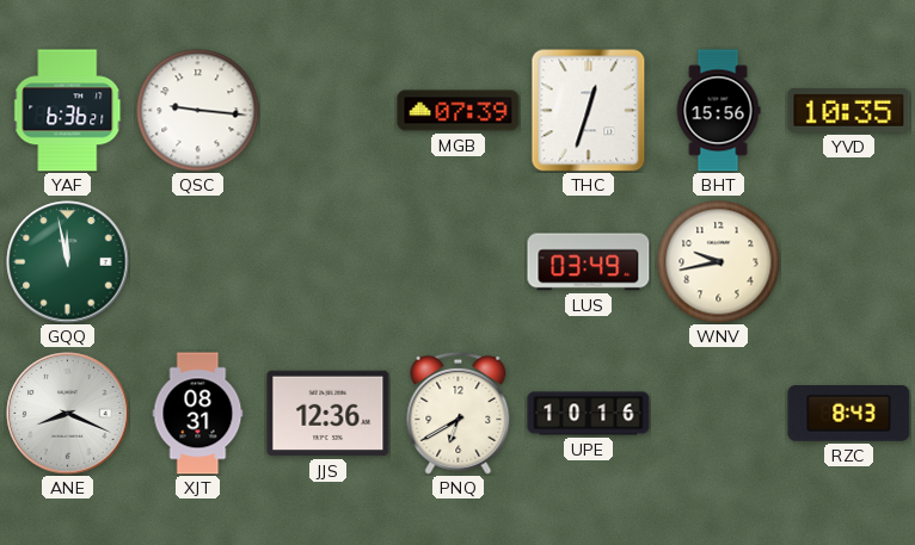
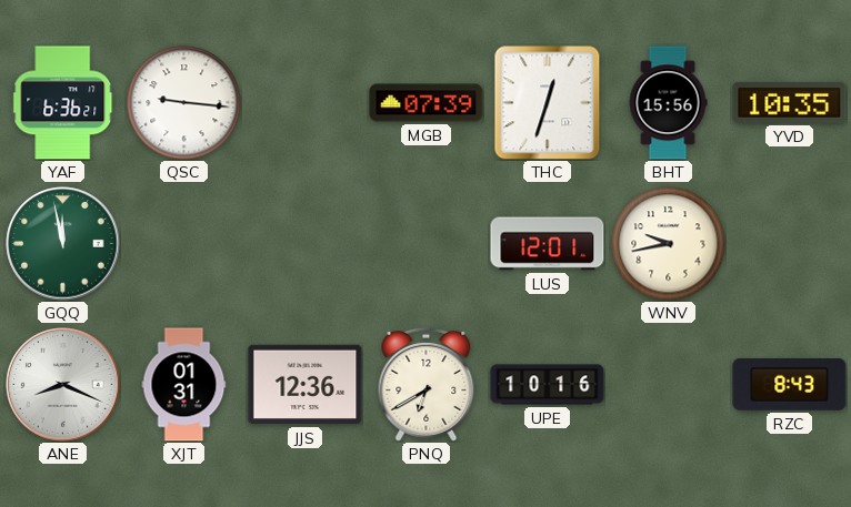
LUS: 03:49 -> 12:01 (548, 244)
XJT: 08:31 -> 01:31 (184, 385)
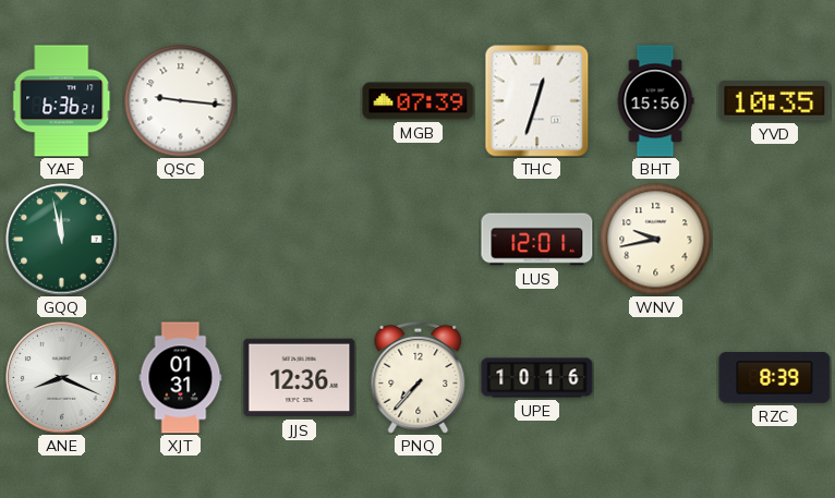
PNQ: 6:40 -> 7:37 (419, 377)
RZC: 8:43 -> 8:39 (775, 378)
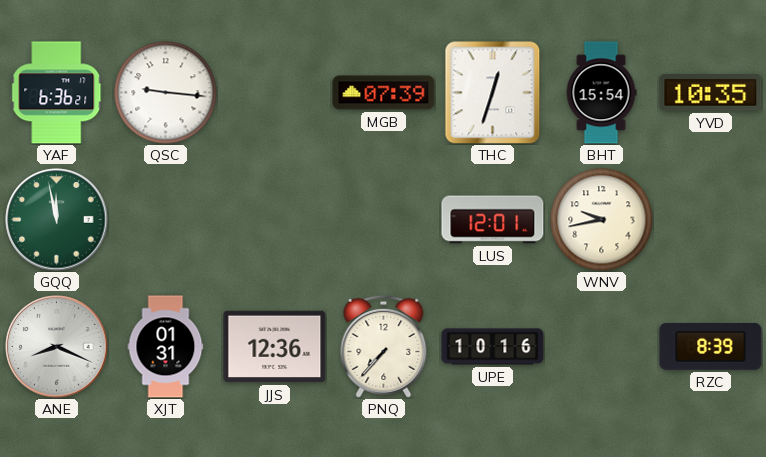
BHT: 15:56 -> 15:54 (601, 93)
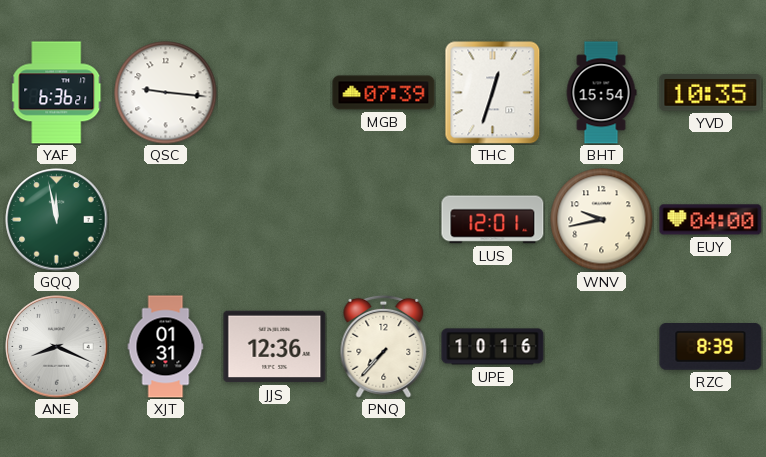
EUY: none -> 04:00 (711, 220)
